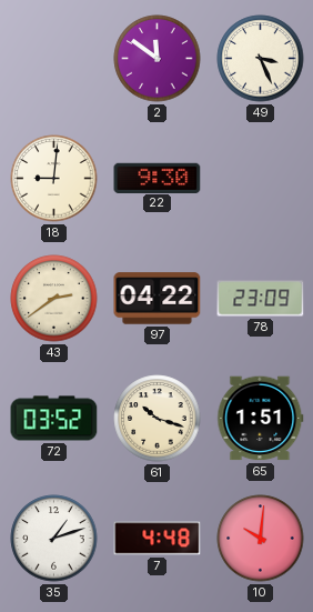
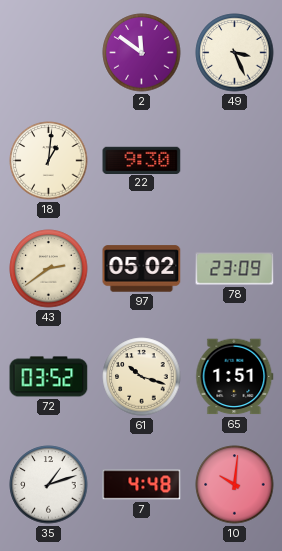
18: 9:01 -> 1:01 (49, 161)
97: 04:22 -> 05:02 (142, 269)
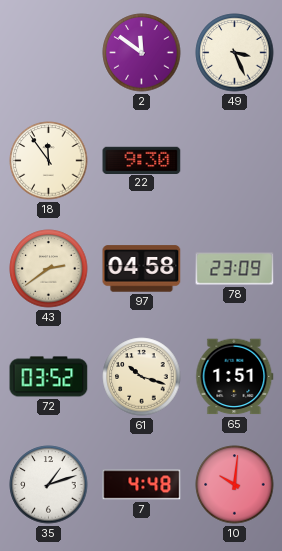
18: 1:01 -> 11:54 (49, 161)
97: 05:02 -> 04:58 (142, 269)
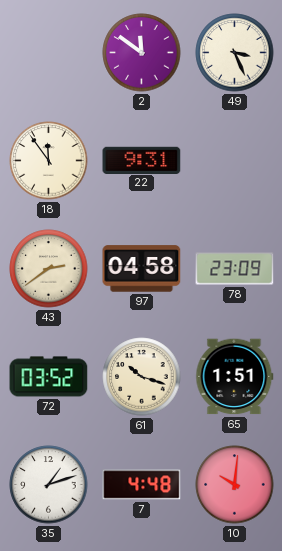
22: 9:30 -> 9:31 (142, 160)
